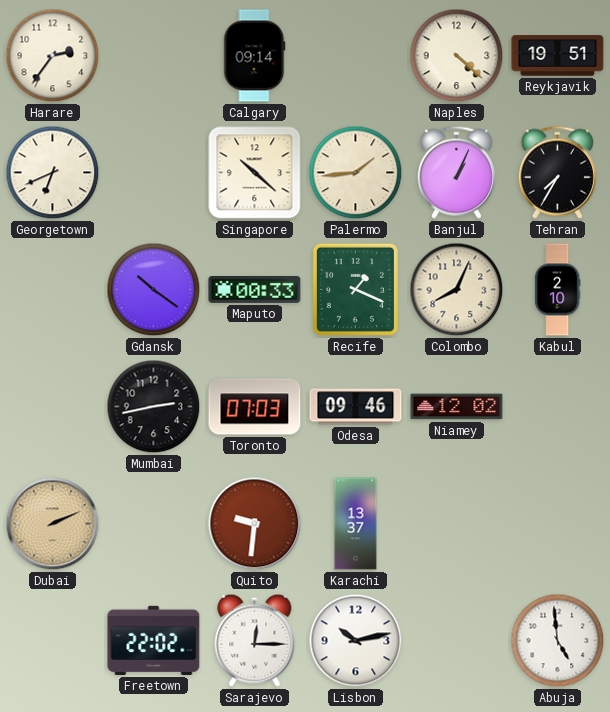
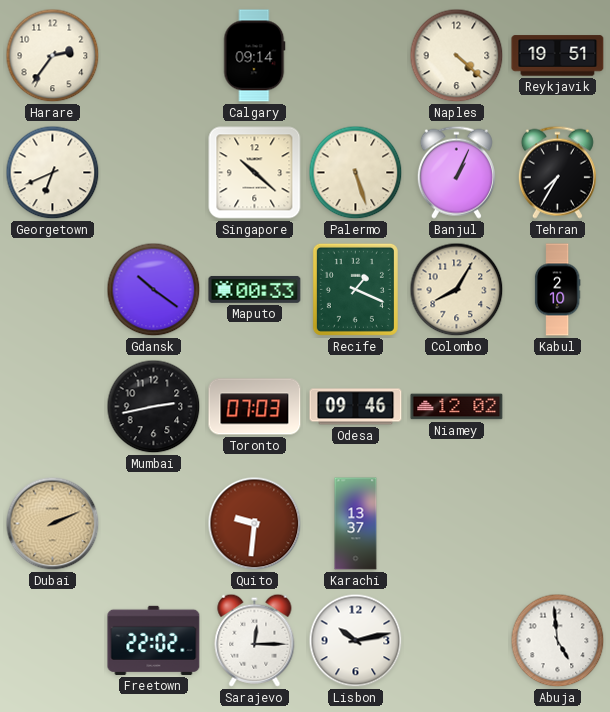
Palermo: 1:44 -> 5:27 (356, 173)
Colombo: 8:04 -> 8:05 (457, 290)
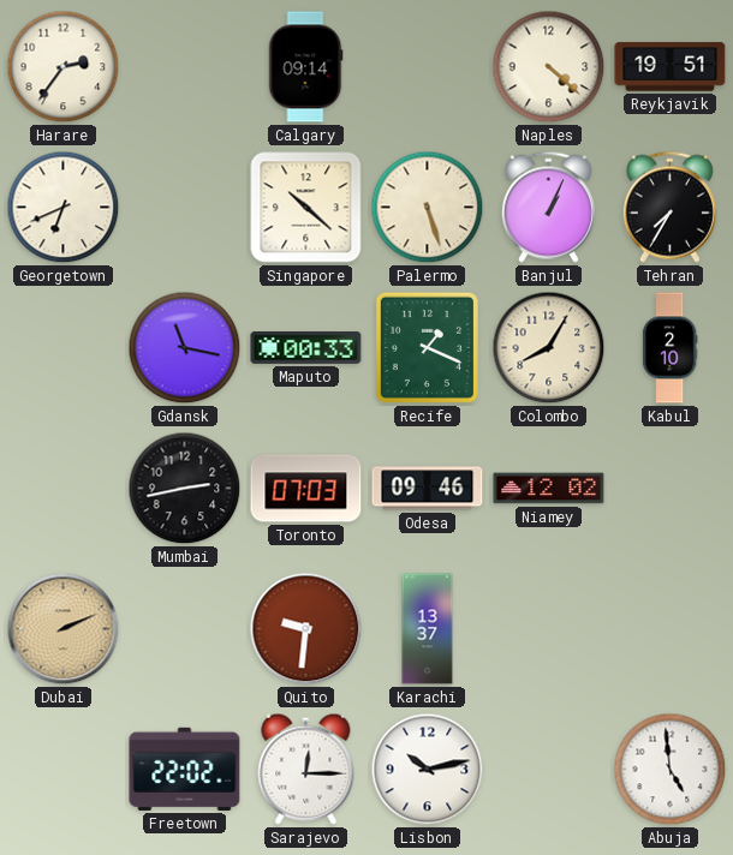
Gdansk: 10:21 -> 11:17 (185, 348)
